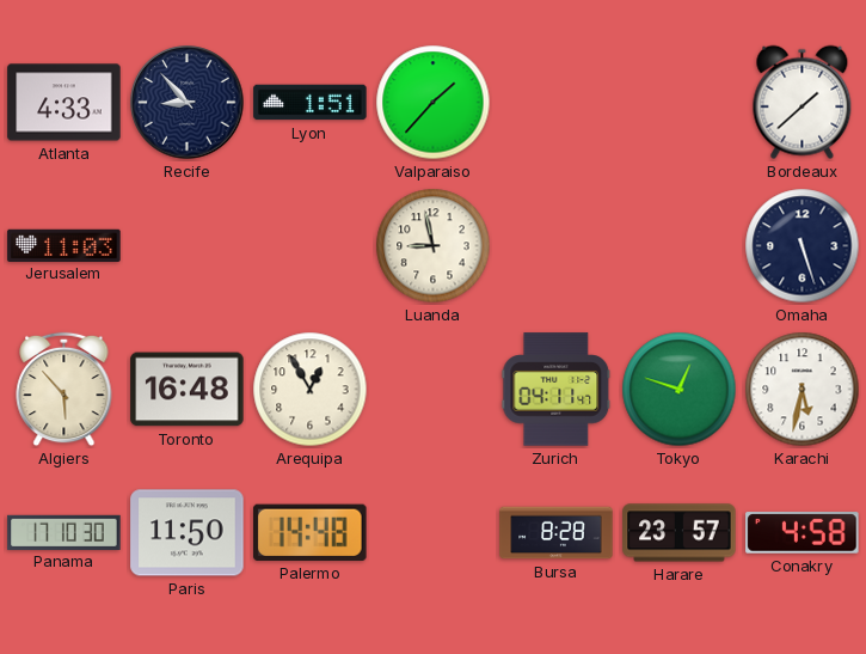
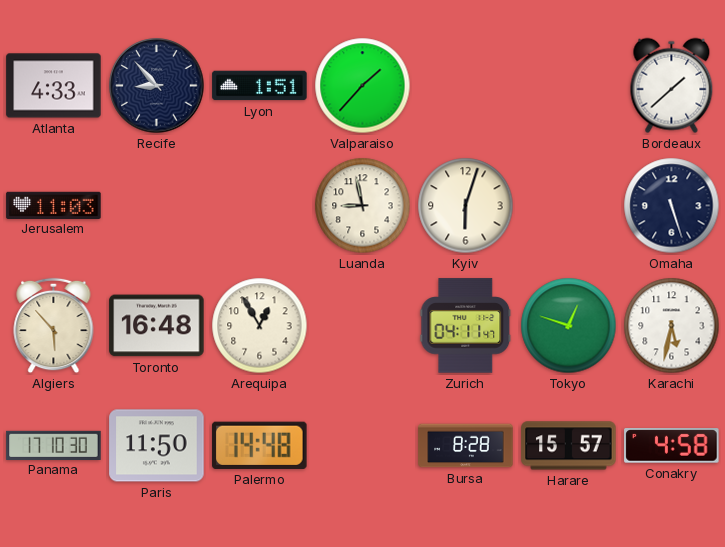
Kyiv: none -> 6:03 (466, 206)
Harare: 23:57 -> 15:57 (569, 446)
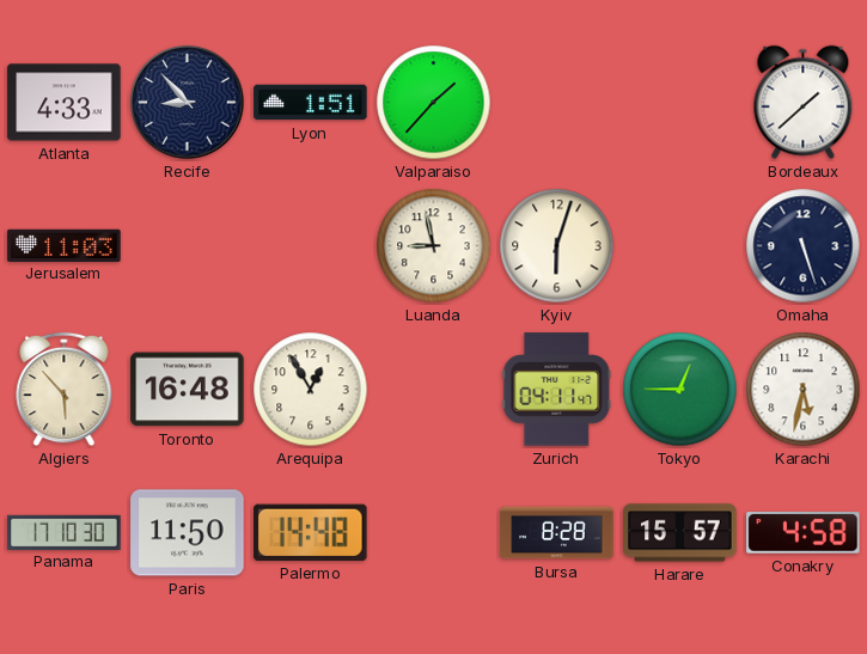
Tokyo: 12:48 -> 12:45 (680, 390)
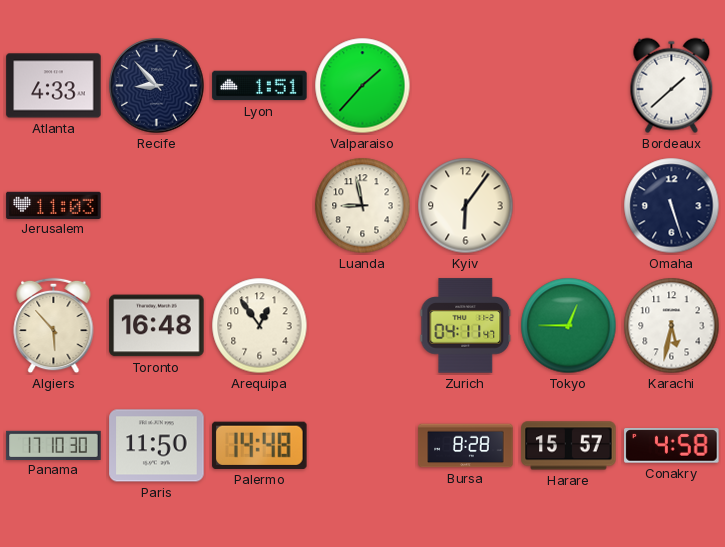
Kyiv: 6:03 -> 6:06 (466, 206)
Arequipa: 12:55 -> 12:54 (260, 326)
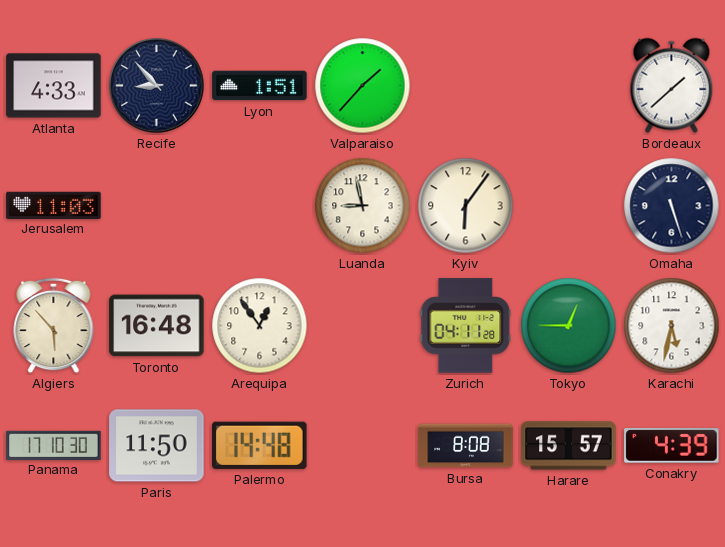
Zurich: 04:11:47 -> 04:11:28 (466, 326)
Bursa: 8:28 -> 8:08 (466, 446)
Conakry: 4:58 -> 4:39 (672, 446)
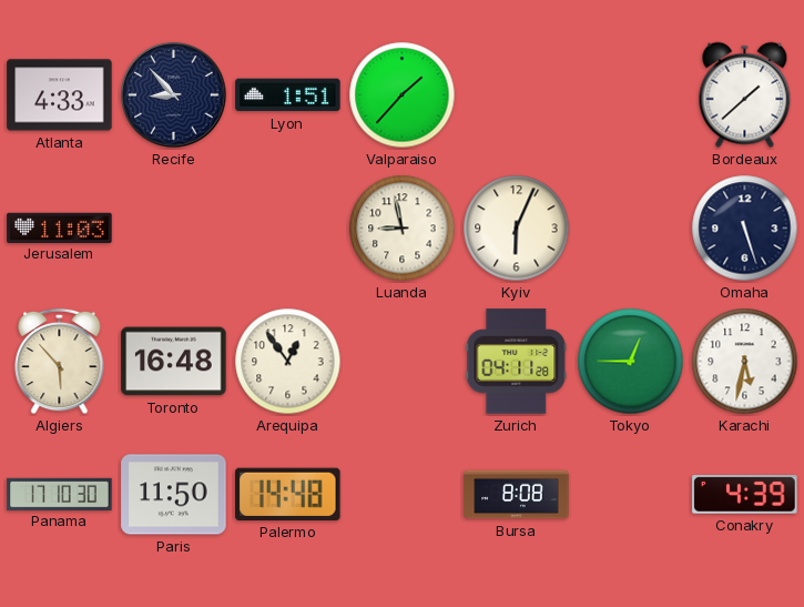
Kyiv: 6:06 -> 6:04 (517, 229)
Harare: 15:57 -> none (569, 446)
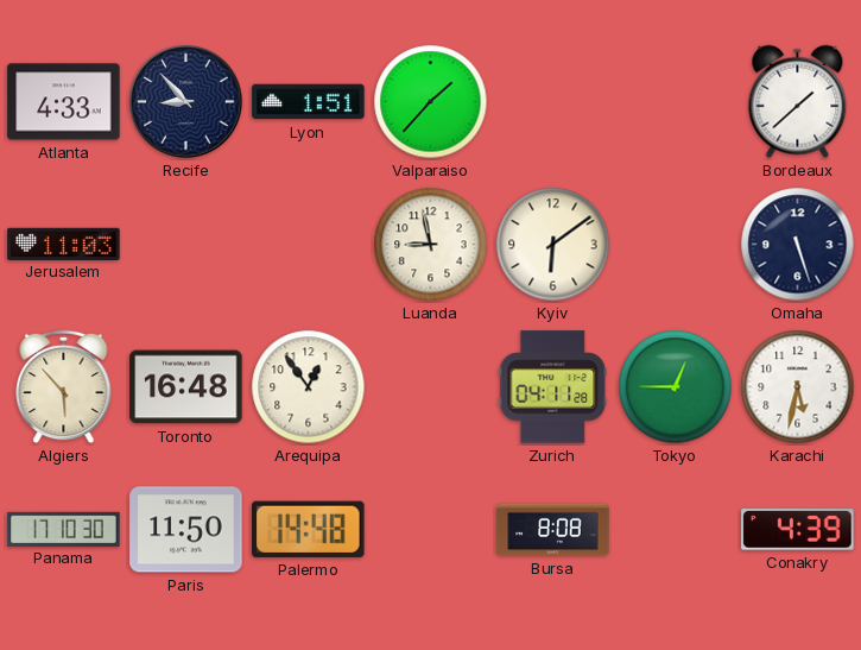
Kyiv: 6:04 -> 6:09 (553, 245)
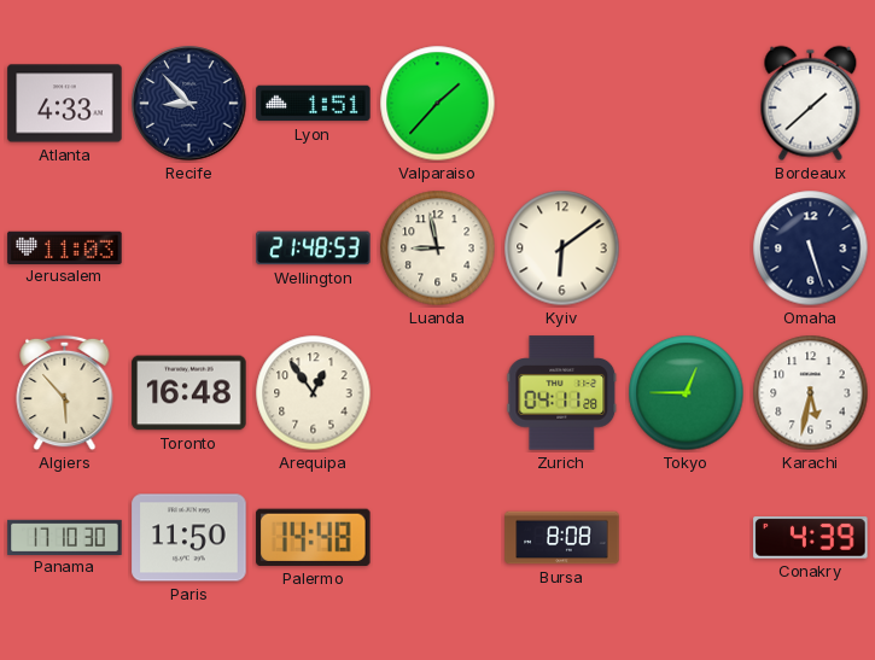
Wellington: none -> 21:48 (314, 249)
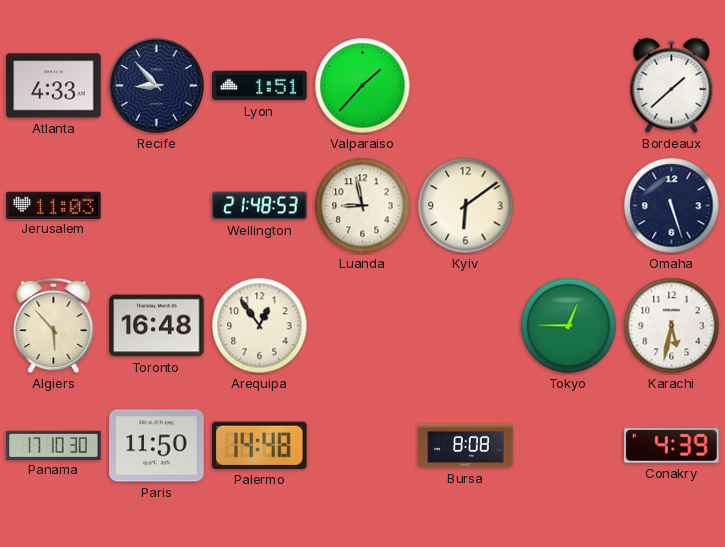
Zurich: 04:11 -> none (562, 393)
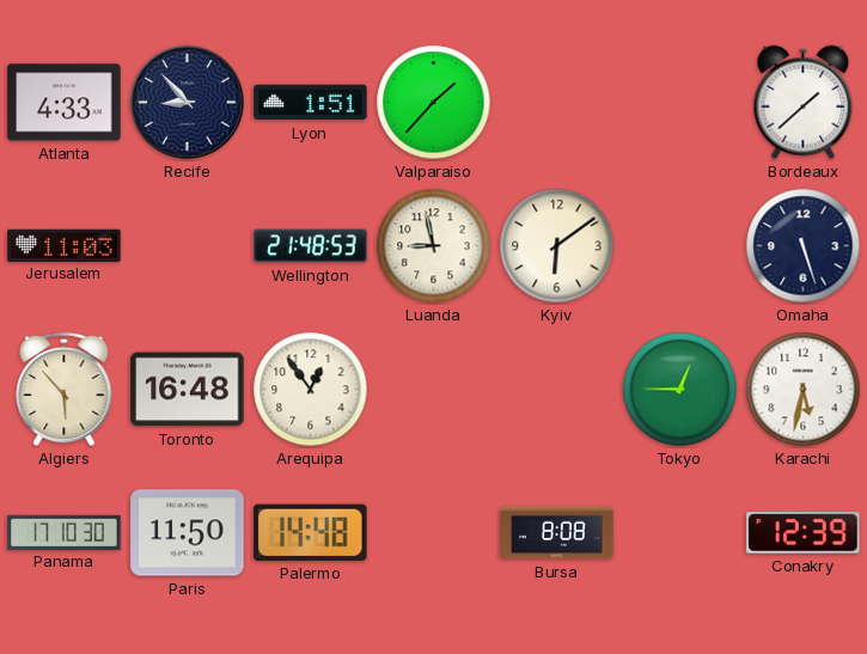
Conakry: 4:39 -> 12:39 (804, 533)
